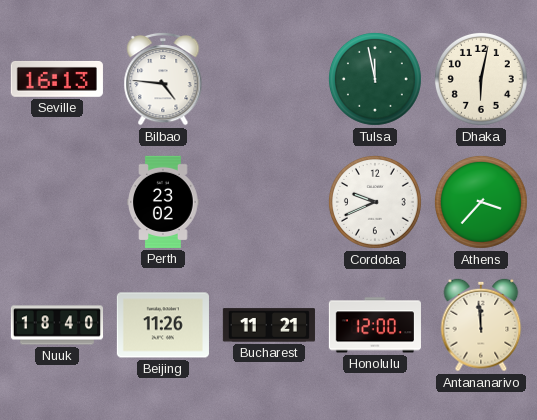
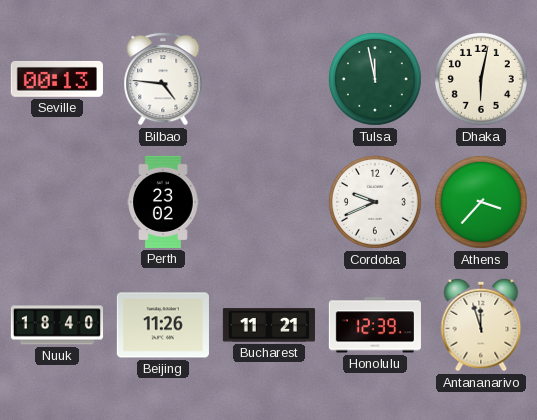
Seville: 16:13 -> 00:13 (57, 79)
Honolulu: 12:00 -> 12:39 (375, 325)
Antananarivo: 11:59 -> 11:57 (481, 325)
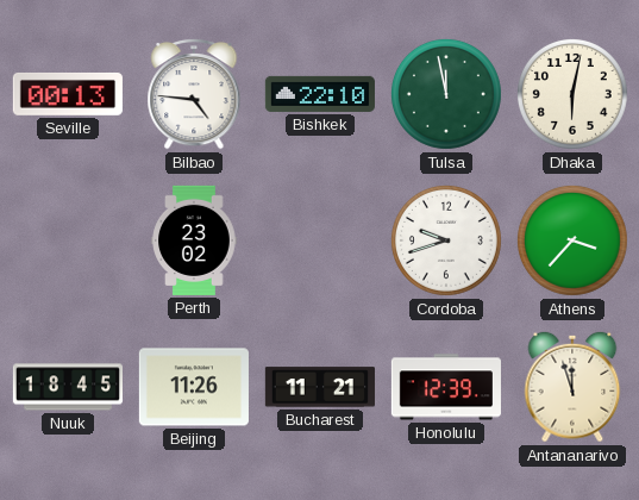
Bishkek: none -> 22:10 (320, 94)
Cordoba: 9:41 -> 9:42 (446, 240)
Nuuk: 18:40 -> 18:45 (67, 387)
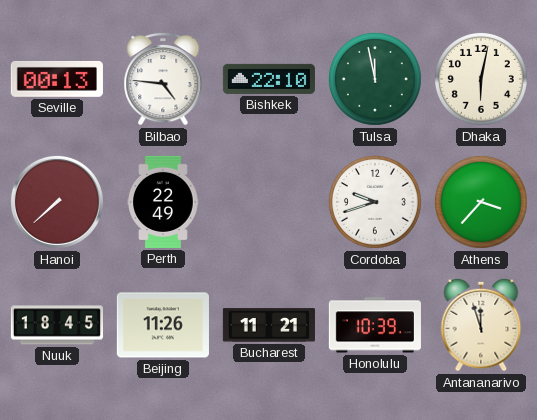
Hanoi: none -> 7:38 (57, 202)
Perth: 23:02 -> 22:49 (163, 202)
Honolulu: 12:39 -> 10:39 (375, 325)
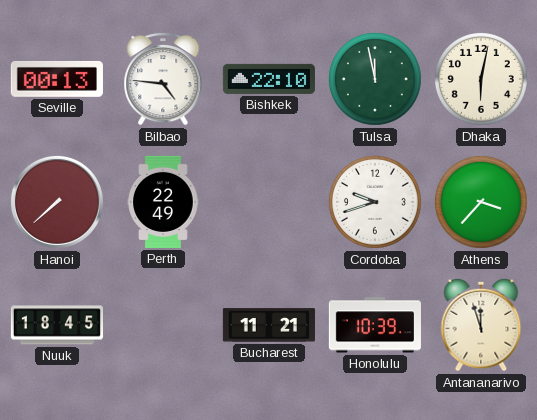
Beijing: 11:26 -> none (163, 325)
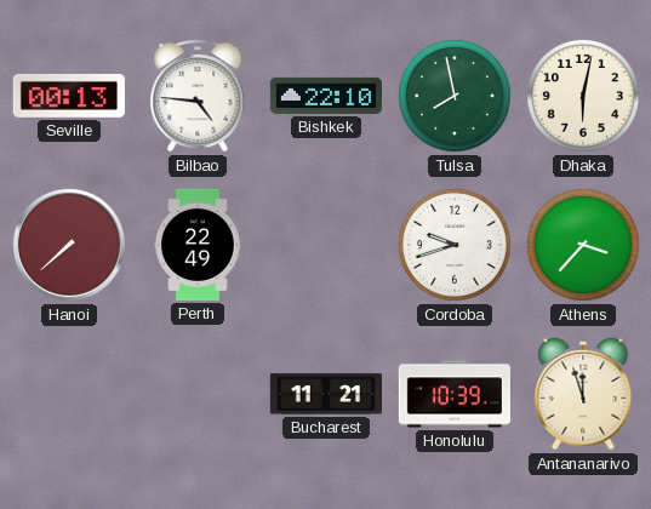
Tulsa: 11:58 -> 7:58 (455, 96)
Nuuk: 18:45 -> none (56, 325)
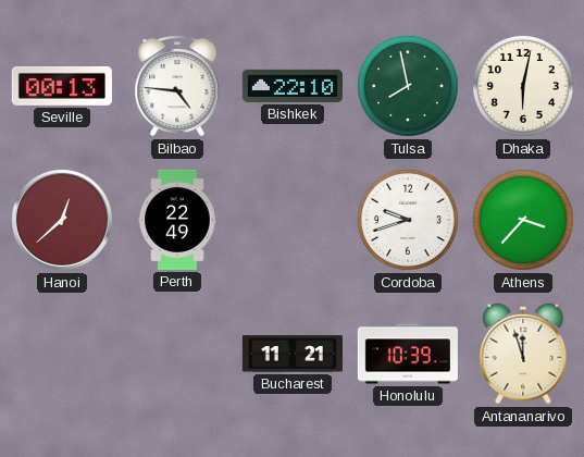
Hanoi: 7:38 -> 12:38 (62, 220)
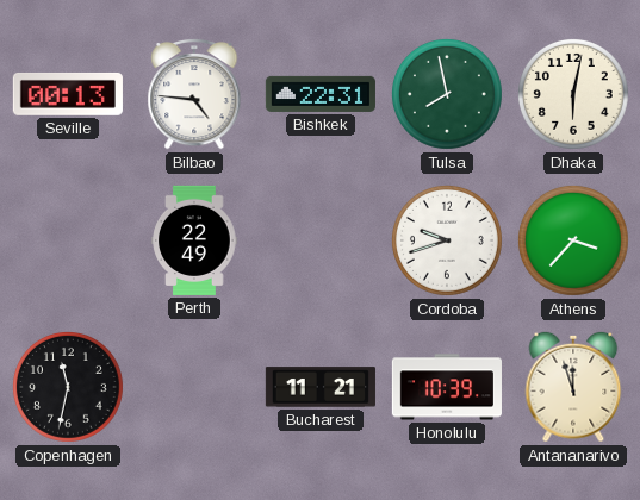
Bishkek: 22:10 -> 22:31 (321, 94)
Hanoi: 12:38 -> none (62, 220)
Copenhagen: none -> 11:32 (68, 387)
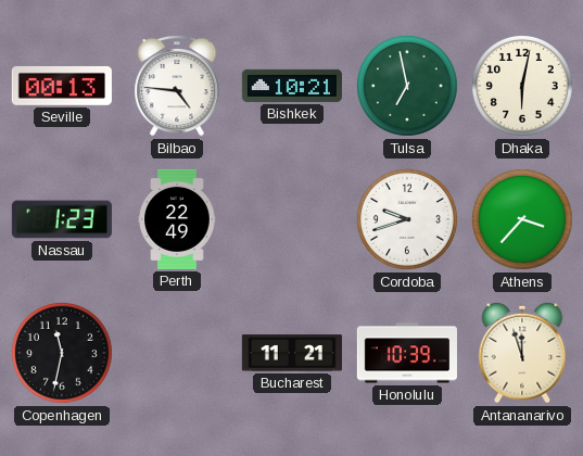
Bishkek: 22:31 -> 10:21 (292, 86)
Tulsa: 7:58 -> 6:58 (407, 86)
Nassau: none -> 1:23 (62, 219)
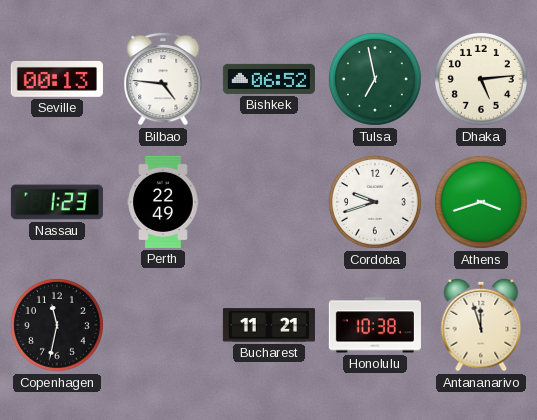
Bishkek: 10:21 -> 06:52 (269, 79)
Dhaka: 6:02 -> 5:14 (481, 79)
Athens: 3:37 -> 3:42 (481, 202)
Honolulu: 10:39 -> 10:38 (375, 325)
